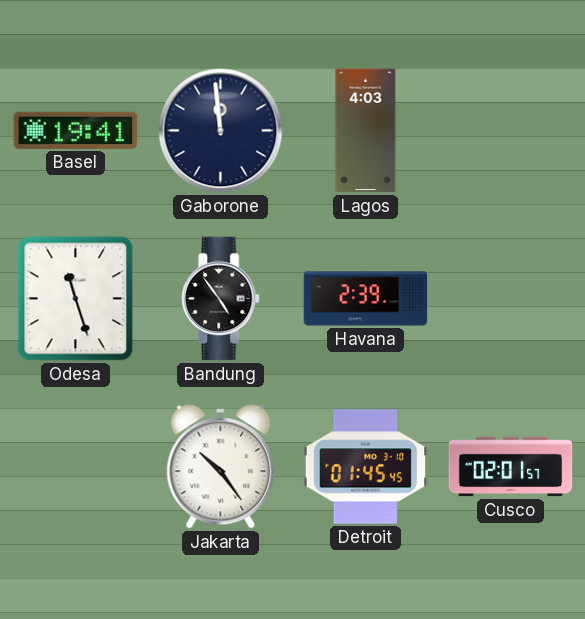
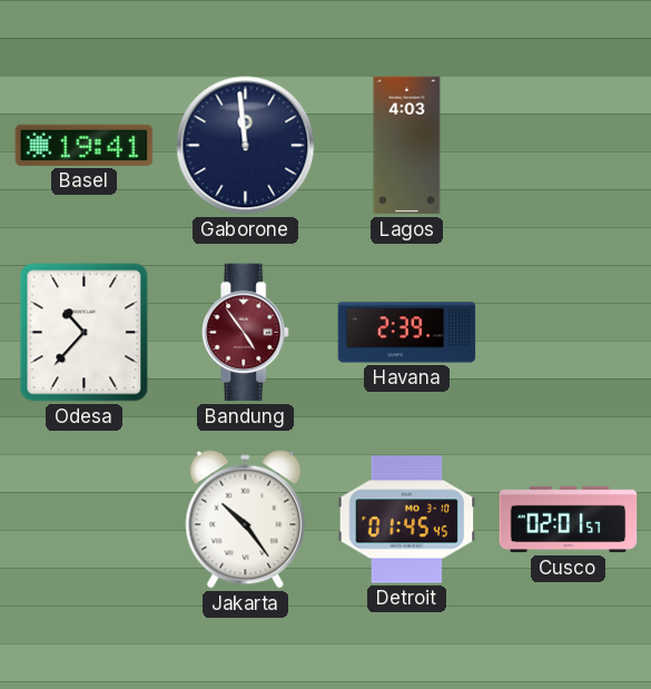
Odesa: 11:27 -> 10:37 (85, 333)
Bandung dial: black -> burgundy (246, 333)
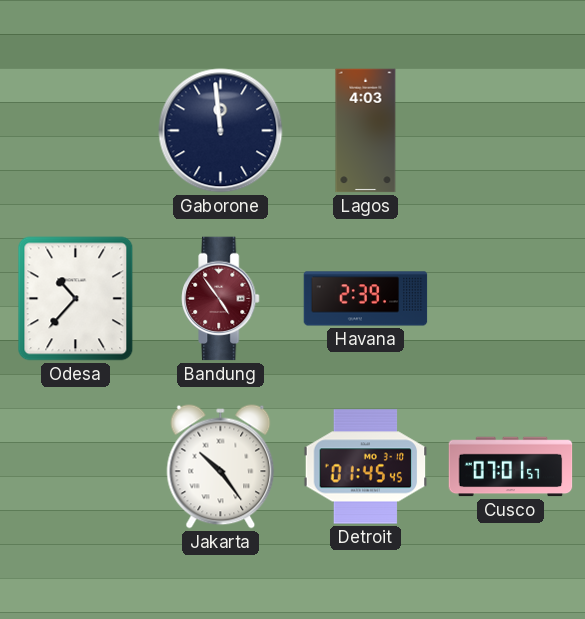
Basel: 19:41 -> none (85, 145)
Cusco: 02:01 -> 07:01 (511, 467)
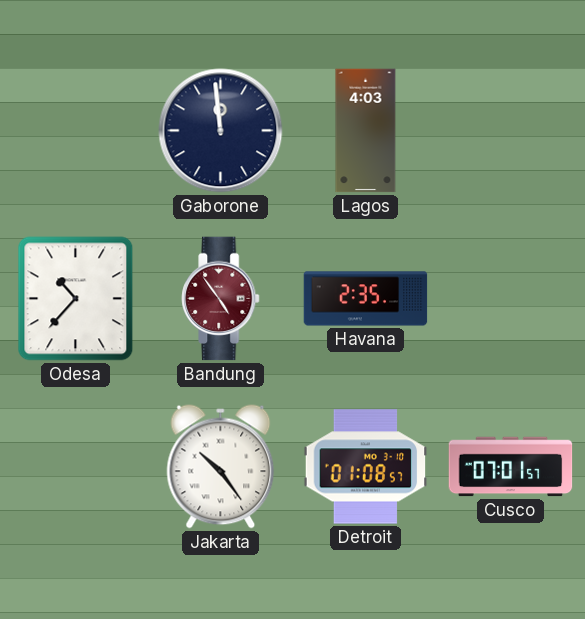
Havana: 2:39 -> 2:35 (366, 299)
Detroit: 01:45 -> 01:08 (366, 467)
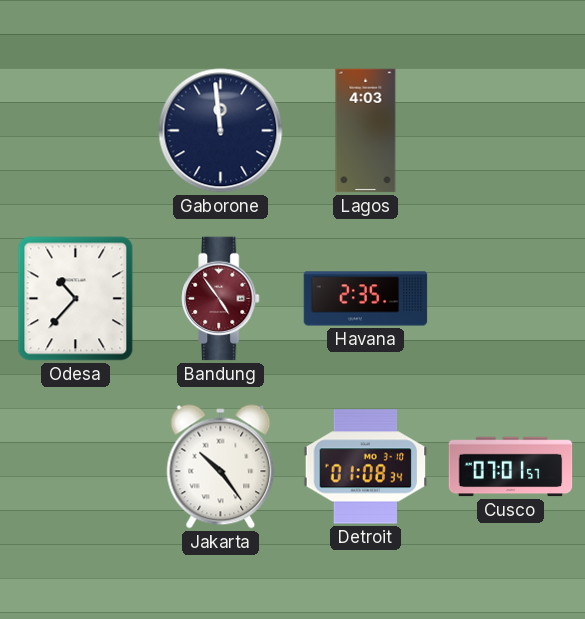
Detroit: 01:08:57 -> 01:08:34 (366, 467)
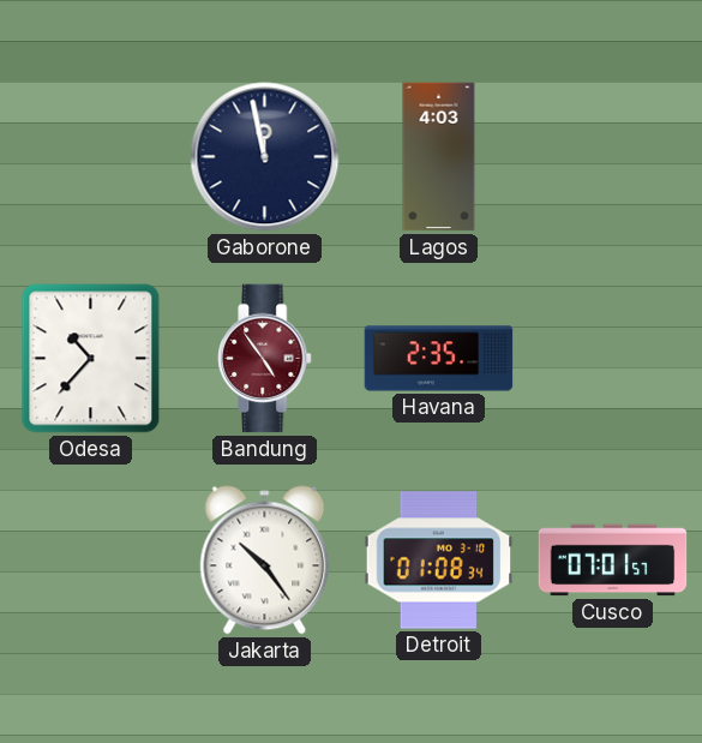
Gaborone: 11:59 -> 11:58 (265, 157)
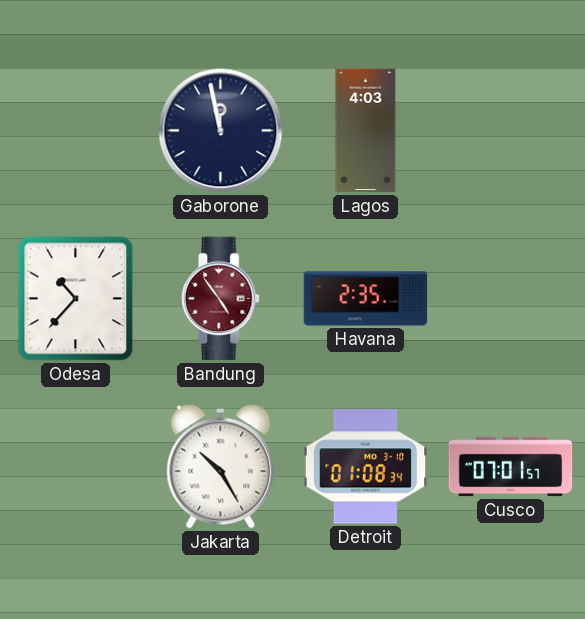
Jakarta: 10:24 -> 10:25 (221, 467)
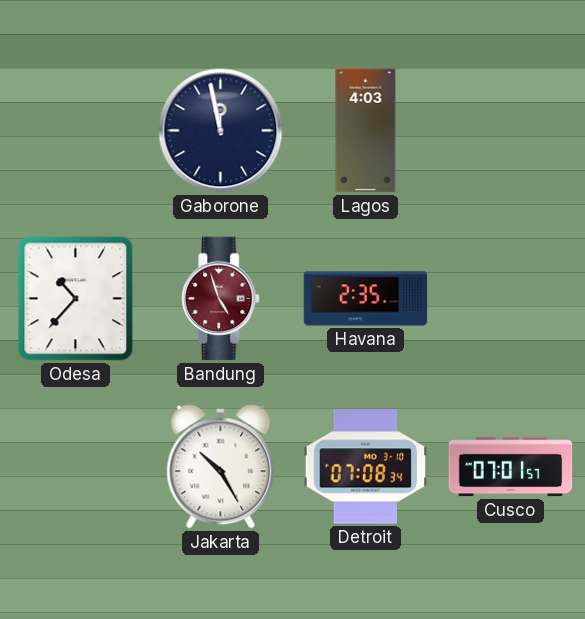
Bandung: 4:54 -> 4:57 (221, 299)
Detroit: 01:08 -> 07:08 (366, 467)
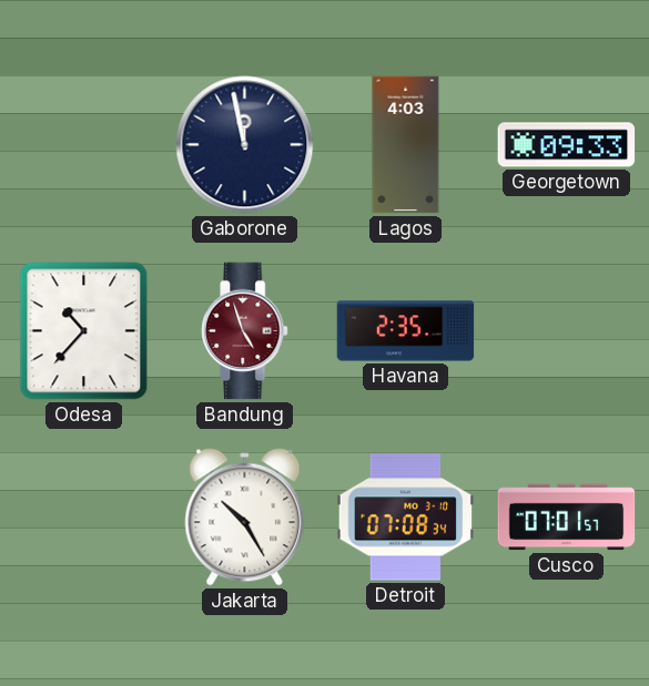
Georgetown: none -> 09:33 (567, 145)
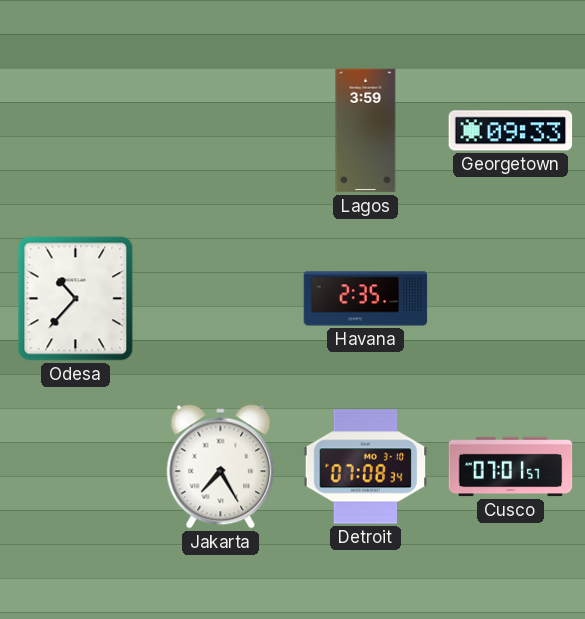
Gaborone: 11:58 -> none (245, 145)
Lagos: 4:03 -> 3:59 (366, 131)
Bandung: 4:57 -> none (245, 331)
Jakarta: 10:25 -> 7:25 (221, 467)
